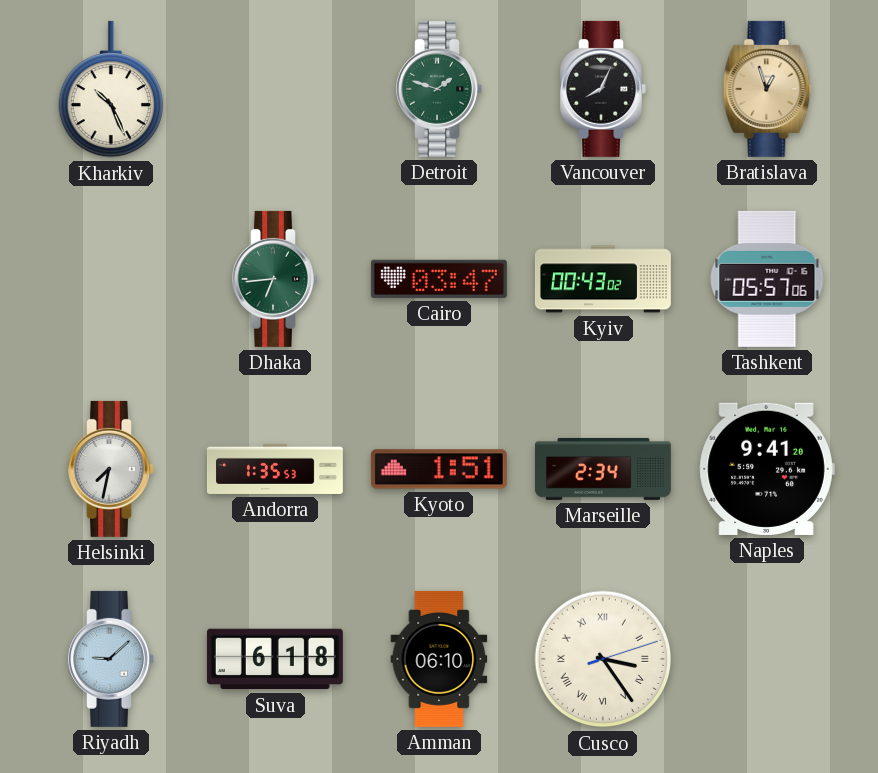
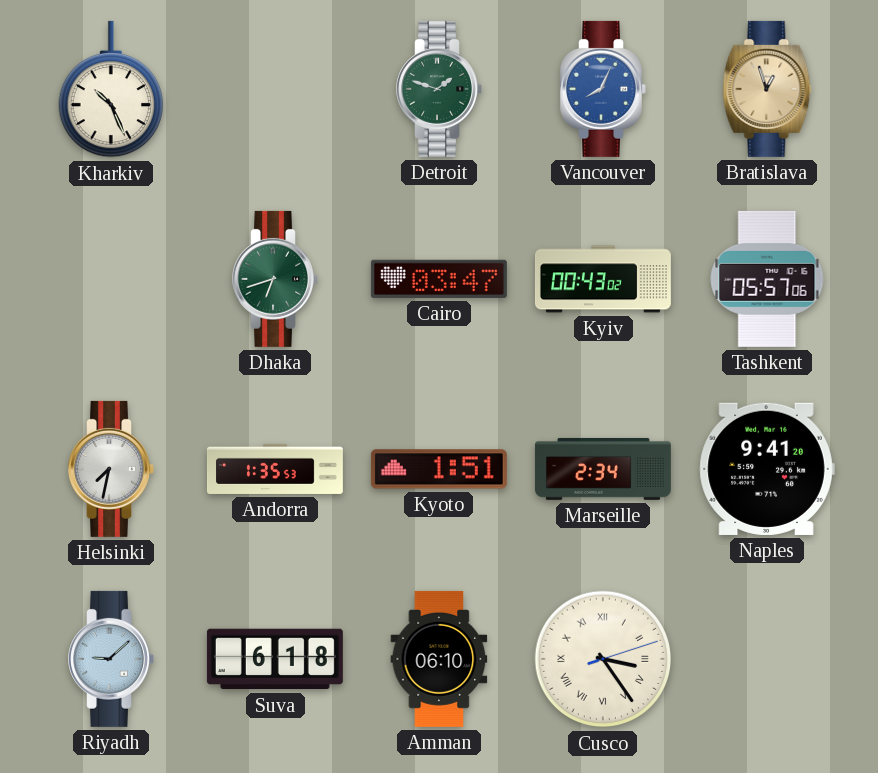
Vancouver dial: black -> blue (603, 89)
Dhaka: 6:44 -> 6:42 (275, 279)
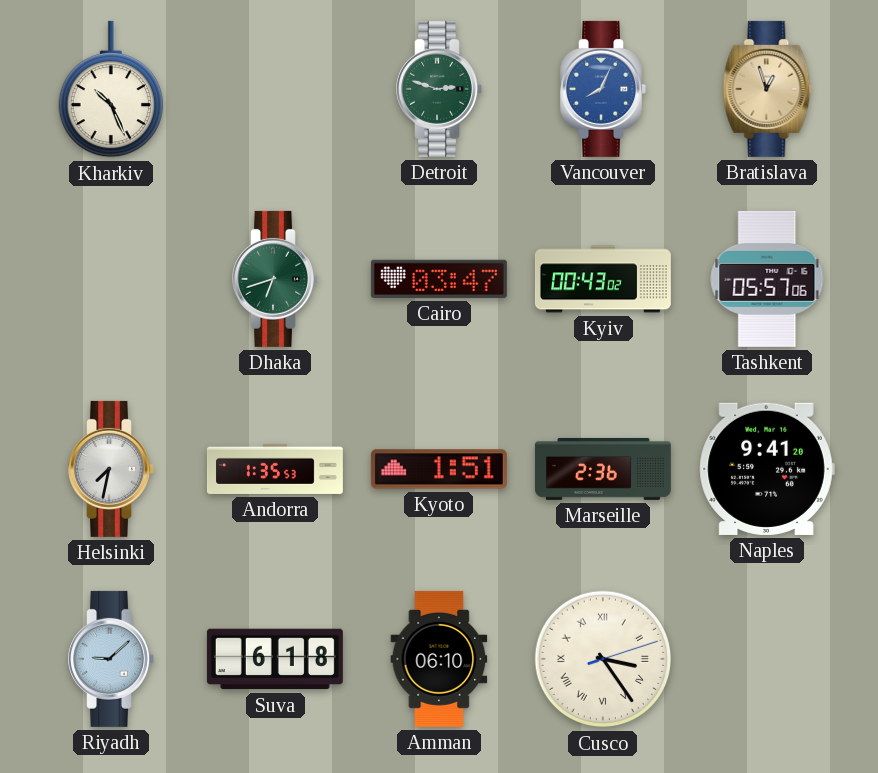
Detroit: 1:48 -> 2:48 (439, 89)
Marseille: 2:34 -> 2:36 (603, 469)
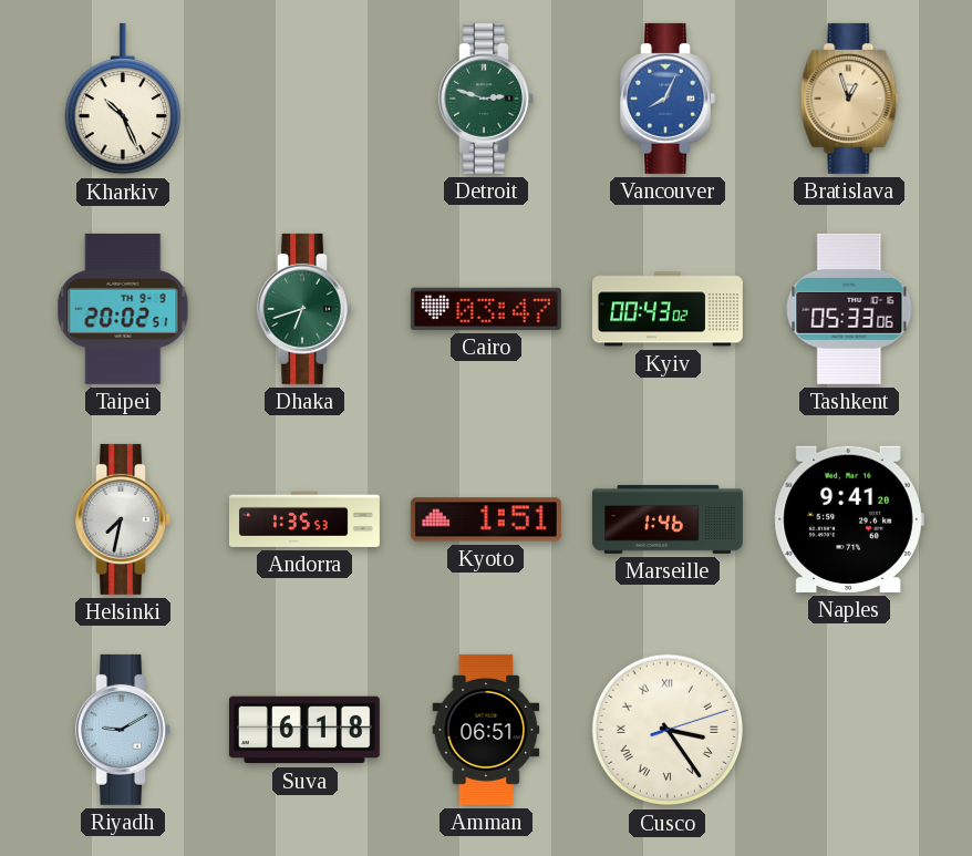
Taipei: none -> 20:02 (123, 309)
Tashkent: 05:57 -> 05:33 (849, 309)
Marseille: 2:36 -> 1:46 (668, 519)
Riyadh: 9:08 -> 9:10 (123, 730)
Amman: 06:10 -> 06:51 (486, 730)
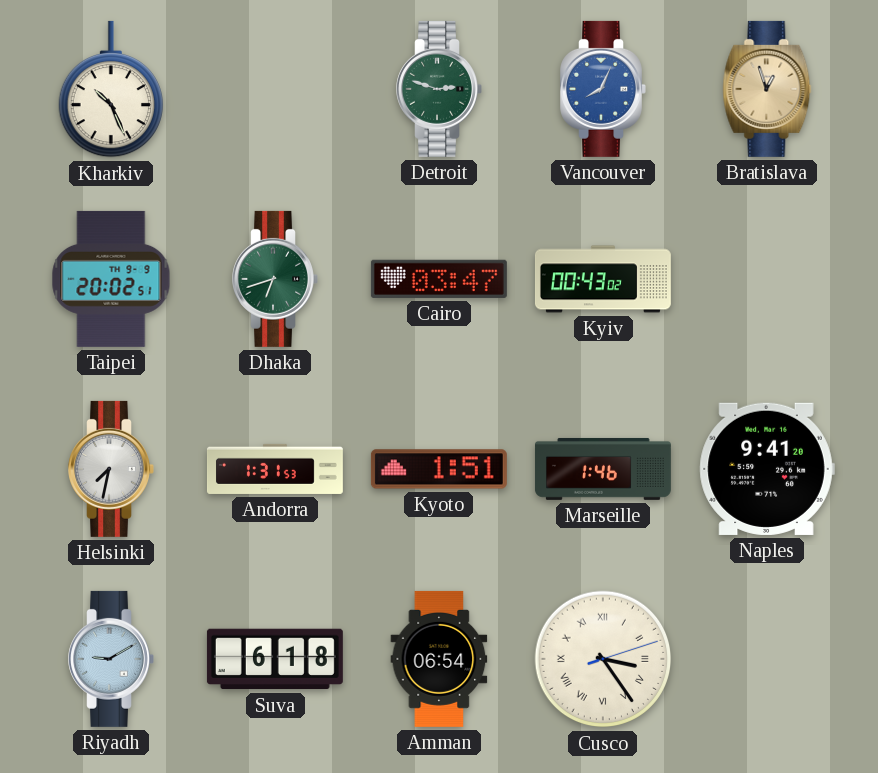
Tashkent: 05:33 -> none (849, 309)
Andorra: 1:35 -> 1:31 (275, 469)
Amman: 06:51 -> 06:54 (439, 659)
